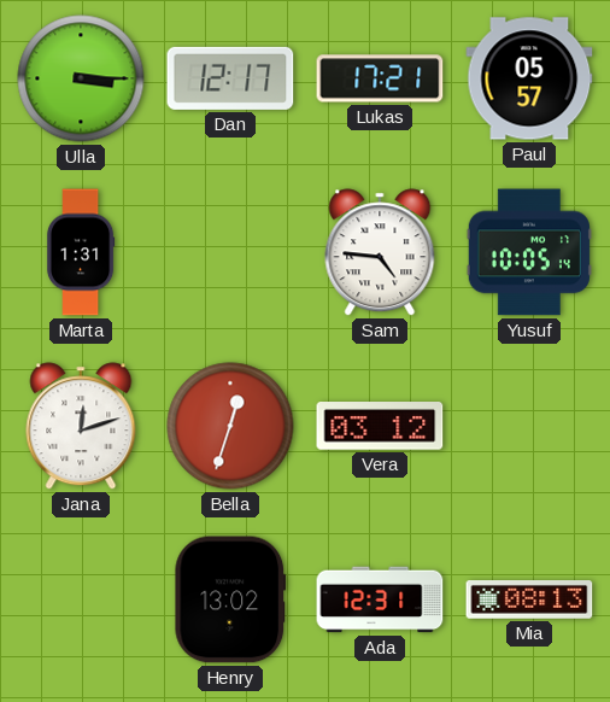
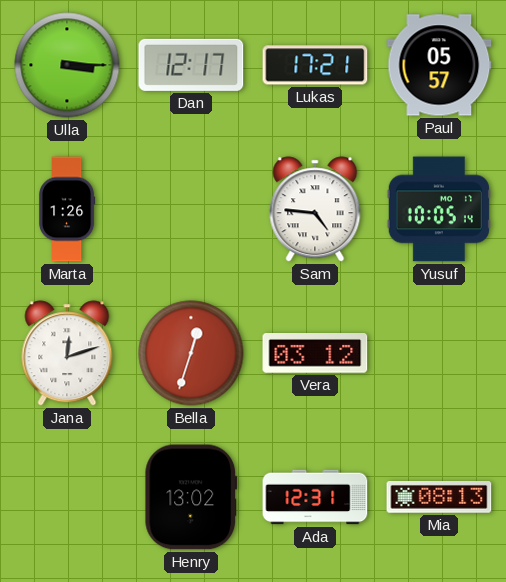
Marta: 1:31 -> 1:26 (67, 209)
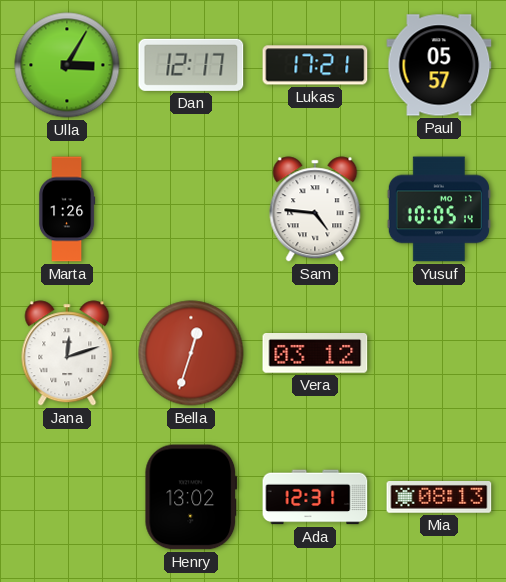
Ulla: 3:15 -> 3:05 (67, 65)
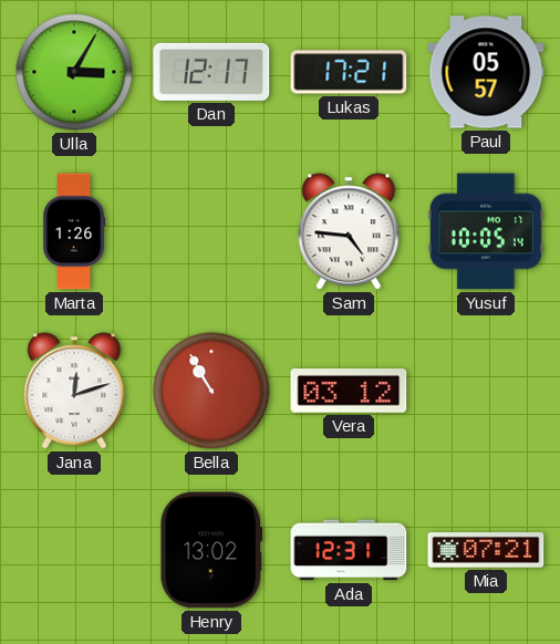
Bella: 12:33 -> 10:55 (211, 391)
Mia: 08:13 -> 07:21 (486, 551)
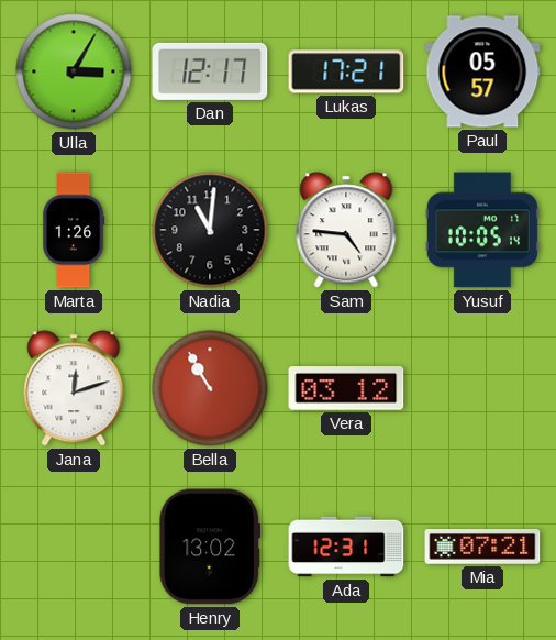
Nadia: none -> 11:01 (210, 230)
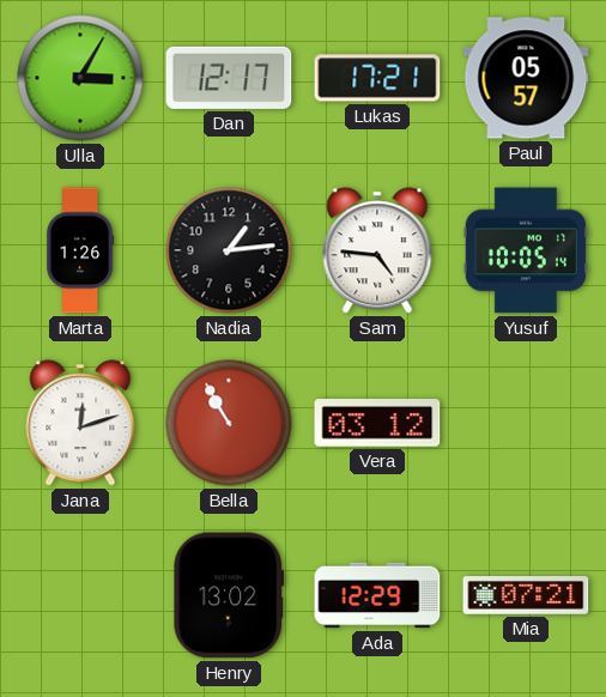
Nadia: 11:01 -> 1:14 (229, 250)
Ada: 12:31 -> 12:29 (377, 595)
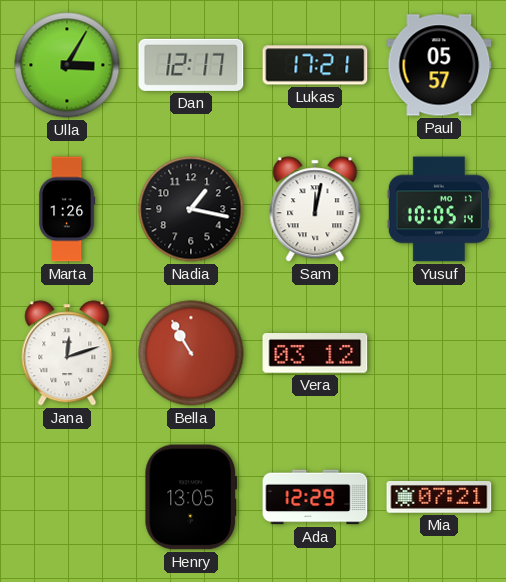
Nadia: 1:14 -> 1:17 (191, 209)
Sam: 4:46 -> 12:02 (315, 209)
Henry: 13:02 -> 13:05 (191, 497)
